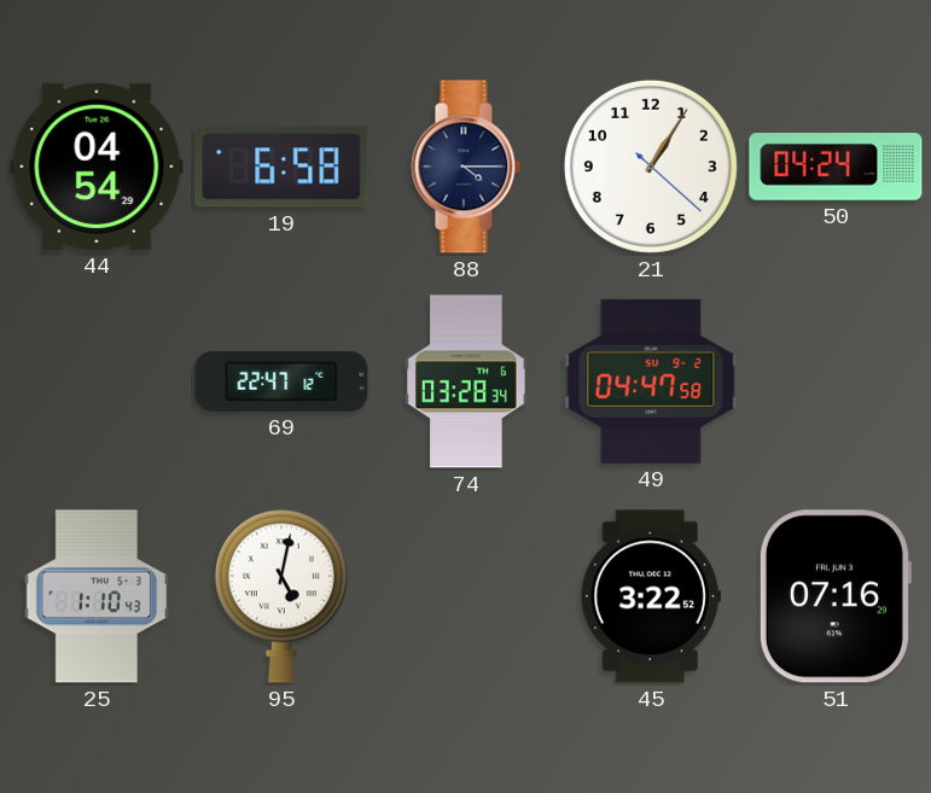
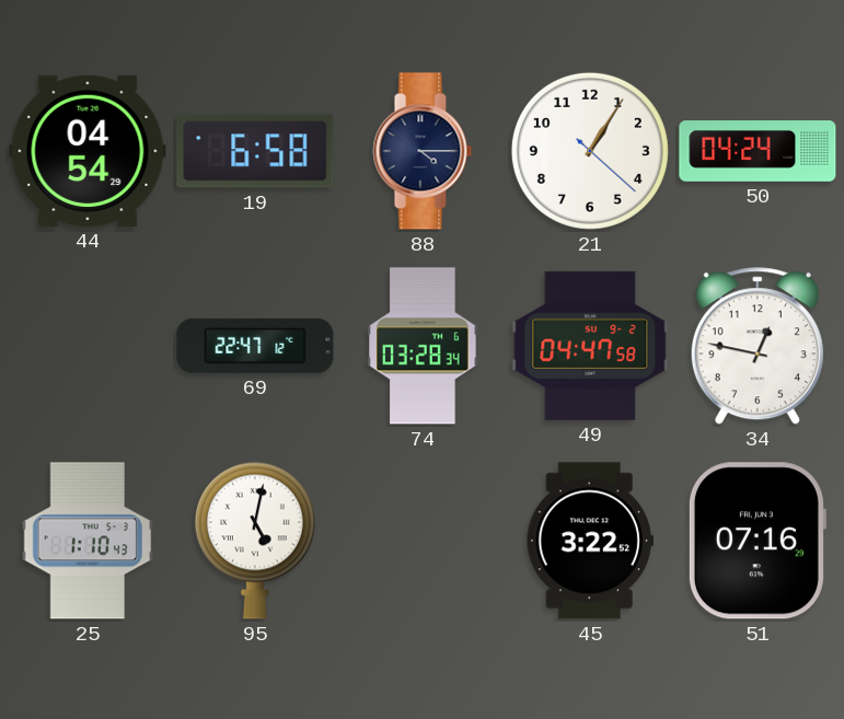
34: none -> 12:47 (758, 347)
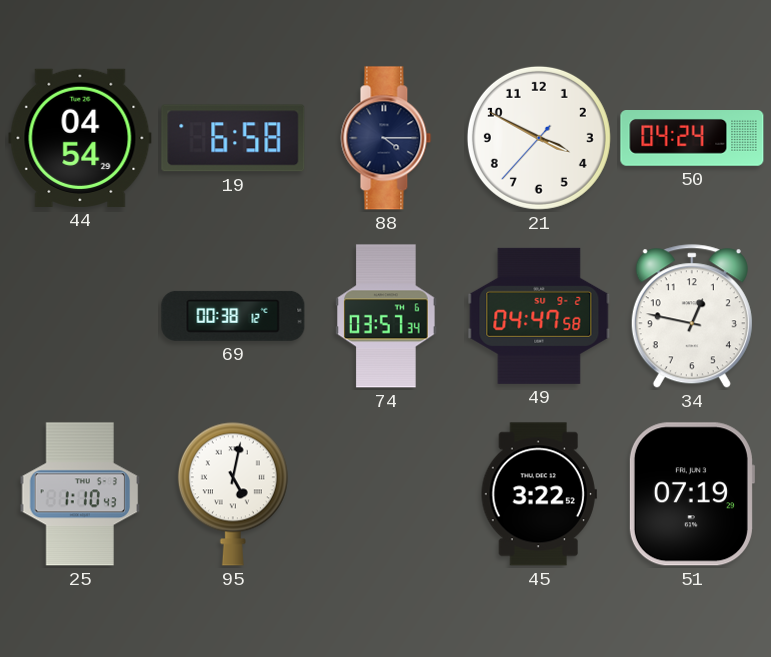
21: 1:05 -> 3:49 (539, 138)
69: 22:47 -> 00:38 (233, 316)
74: 03:28 -> 03:57 (386, 316)
51: 07:16 -> 07:19 (691, 494)
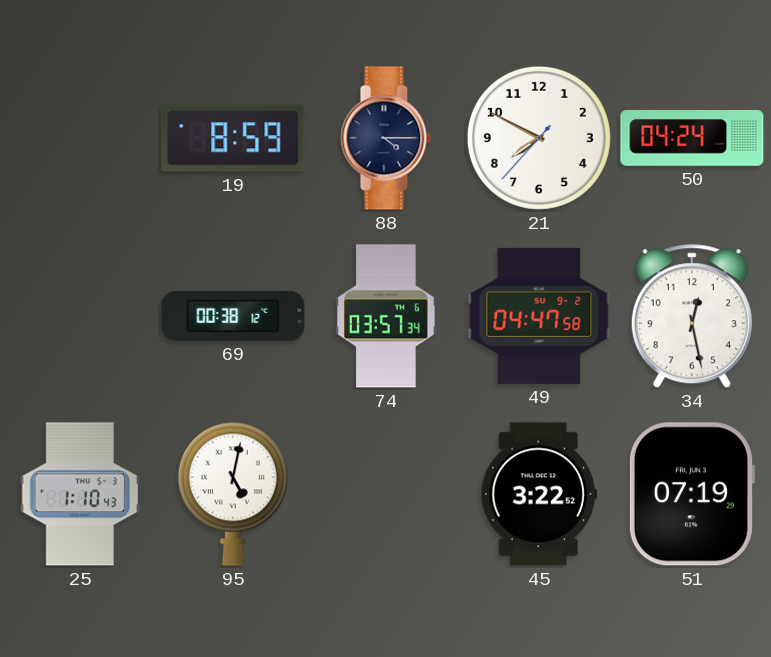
44: 04:54 -> none (80, 138)
19: 6:58 -> 8:59 (233, 138)
21: 3:49 -> 7:49 (539, 138)
34: 12:47 -> 12:28 (692, 317)
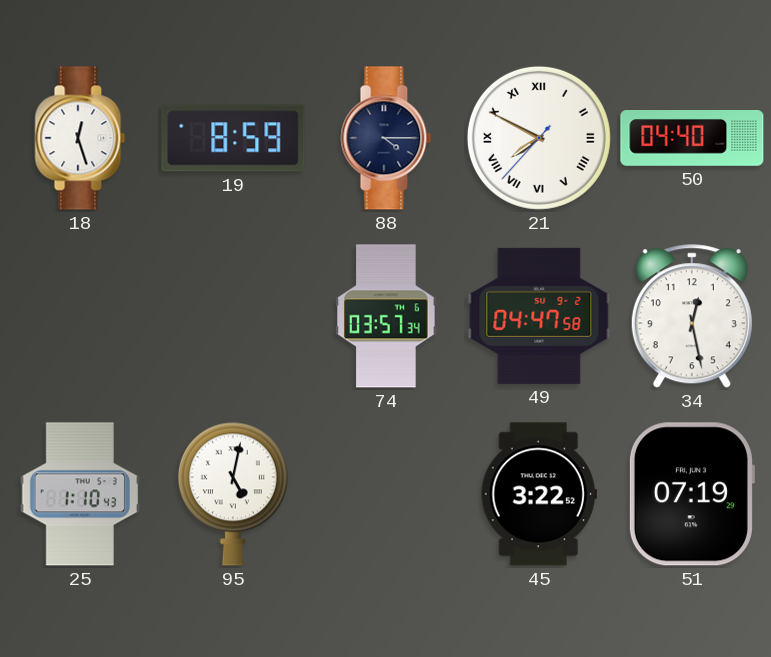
18: none -> 12:27 (80, 138)
21 numerals: Arabic -> Roman (539, 138)
50: 04:24 -> 04:40 (692, 139)
69: 00:38 -> none (233, 316)
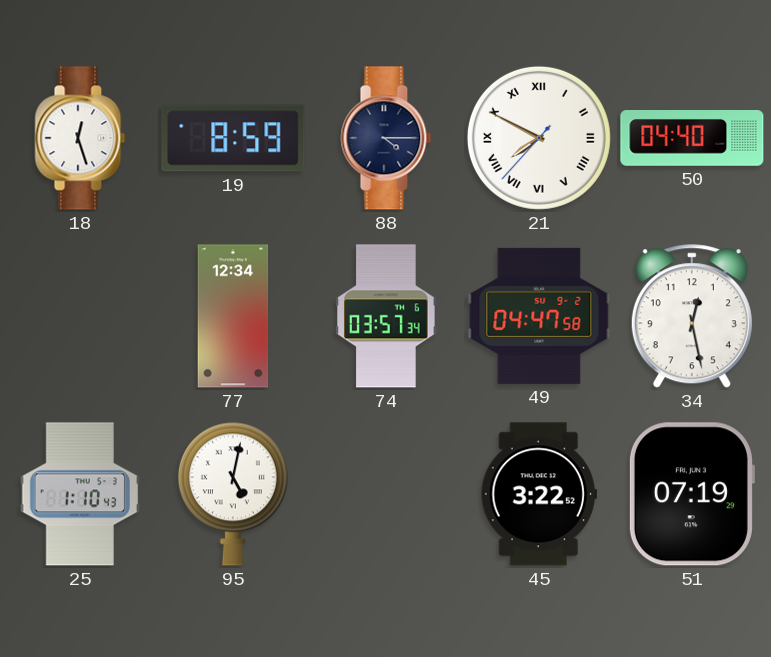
77: none -> 12:34 (233, 316)
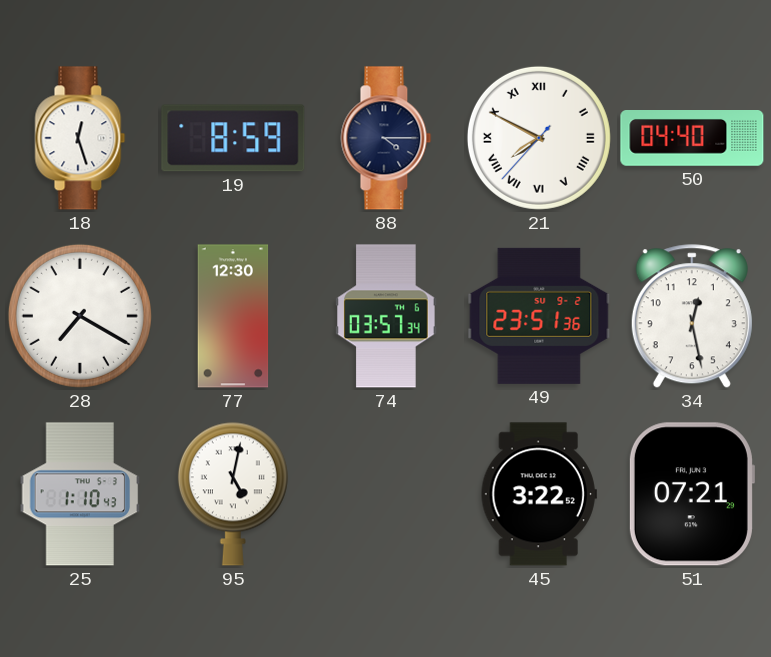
28: none -> 7:20 (80, 316)
77: 12:34 -> 12:30 (233, 316)
49: 04:47 -> 23:51 (539, 316)
51: 07:19 -> 07:21 (691, 494)
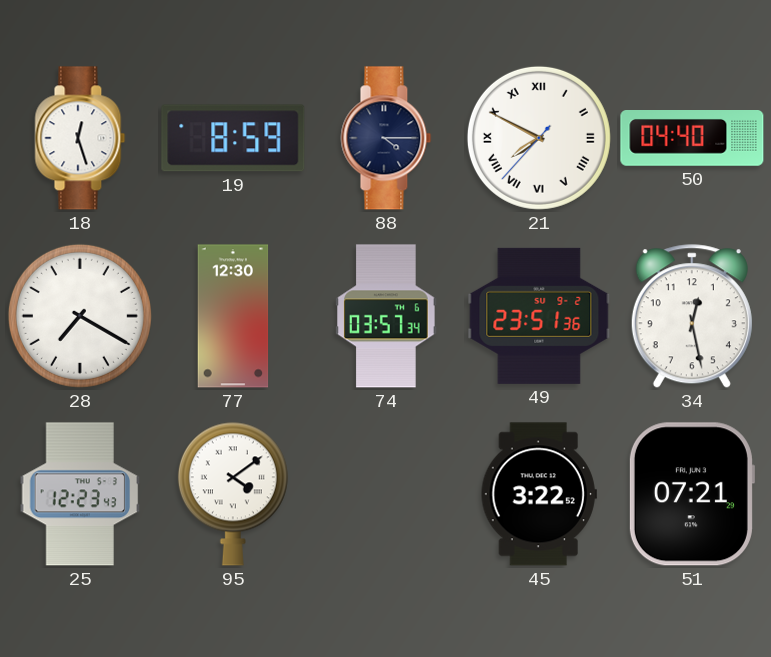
25: 1:10 -> 12:23 (80, 494)
95: 5:02 -> 4:09 (233, 494)
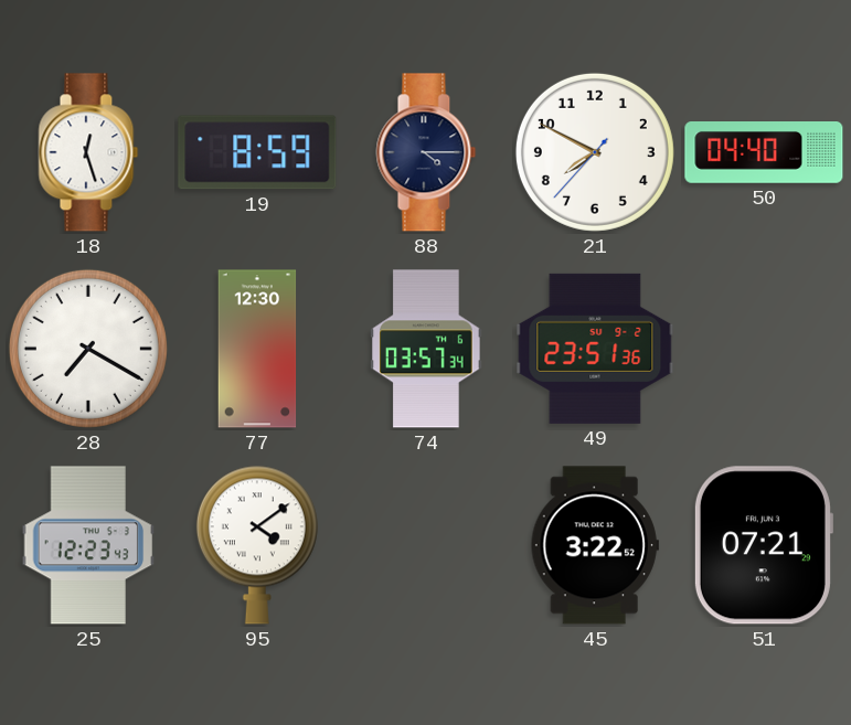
21 numerals: Roman -> Arabic (595, 152)
34: 12:28 -> none (692, 317)
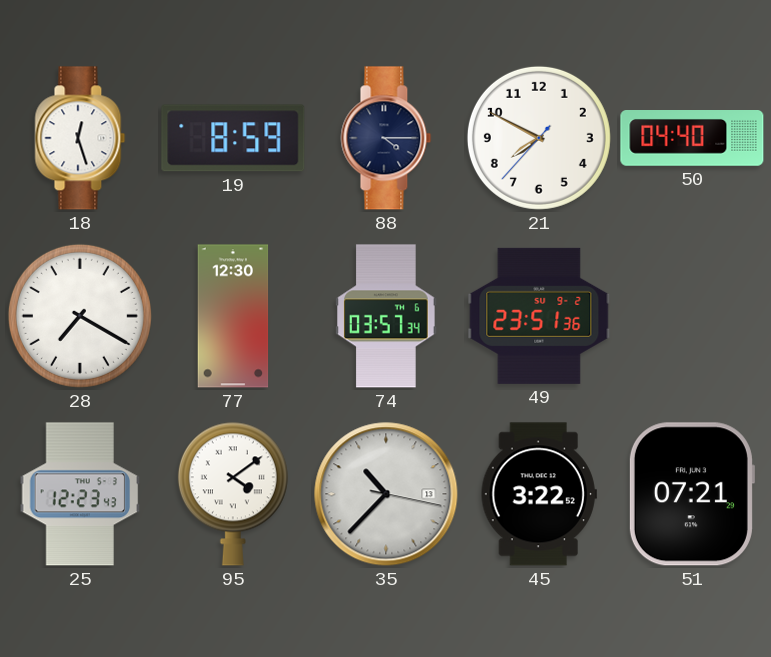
35: none -> 10:37 (386, 494)
